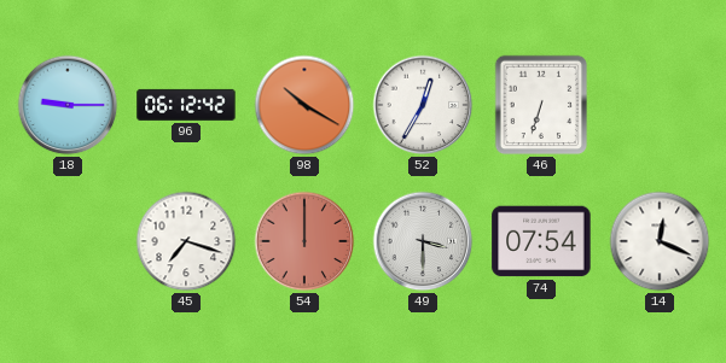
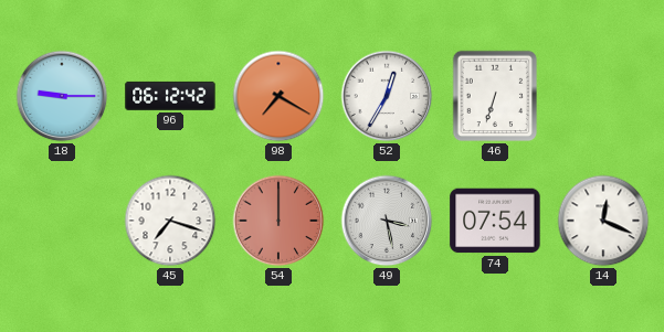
98: 10:20 -> 7:20 (278, 96)
49: 3:30 -> 3:28 (387, 221)
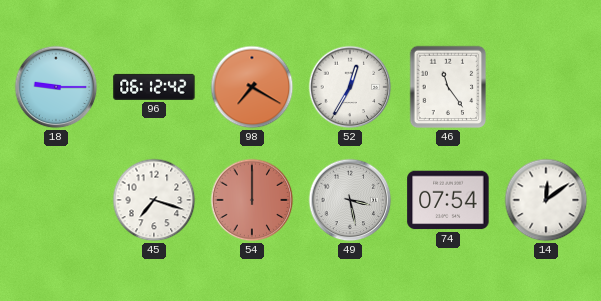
46: 6:33 -> 11:24 (448, 87)
14: 12:19 -> 12:09 (546, 200)
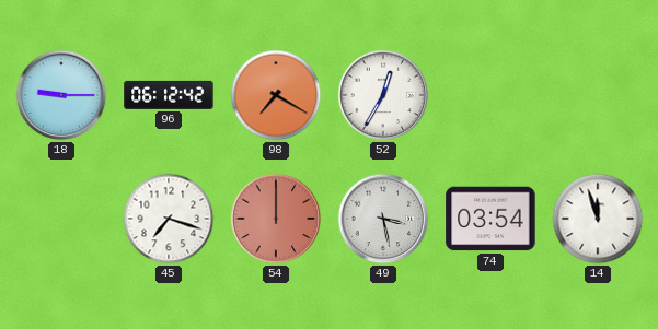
46: 11:24 -> none (448, 87)
74: 07:54 -> 03:54 (490, 219)
14: 12:09 -> 11:57 (598, 219)
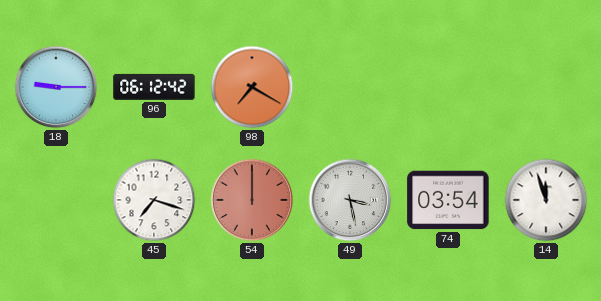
52: 12:35 -> none (383, 95)
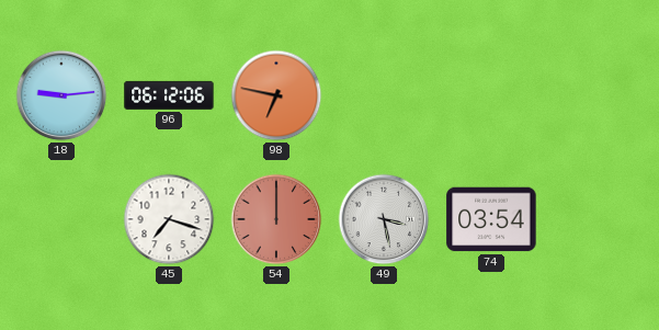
18: 9:15 -> 9:14 (61, 95)
96: 06:12:42 -> 06:12:06 (169, 95)
98: 7:20 -> 6:47 (276, 95)
14: 11:57 -> none (546, 200)
